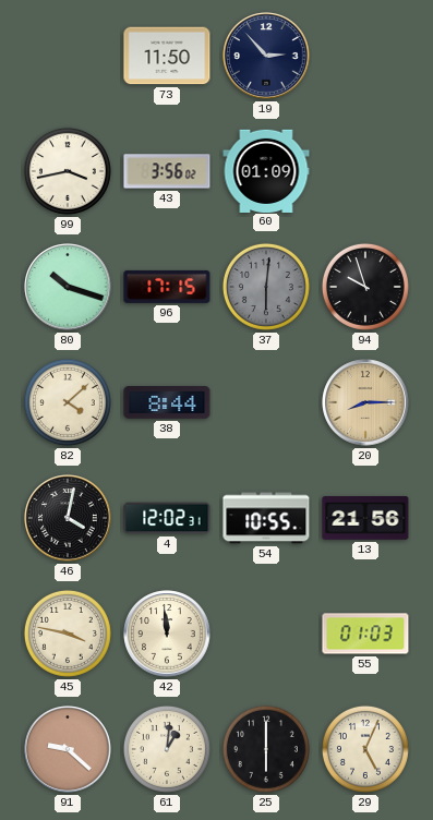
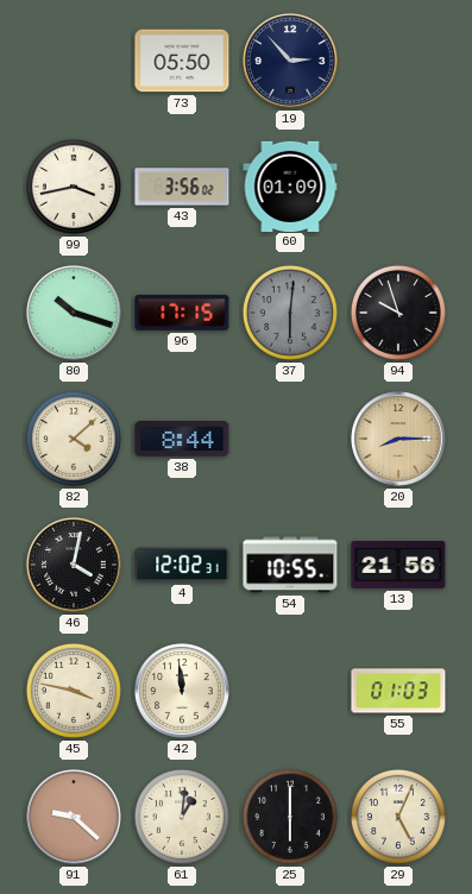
73: 11:50 -> 05:50 (182, 61)
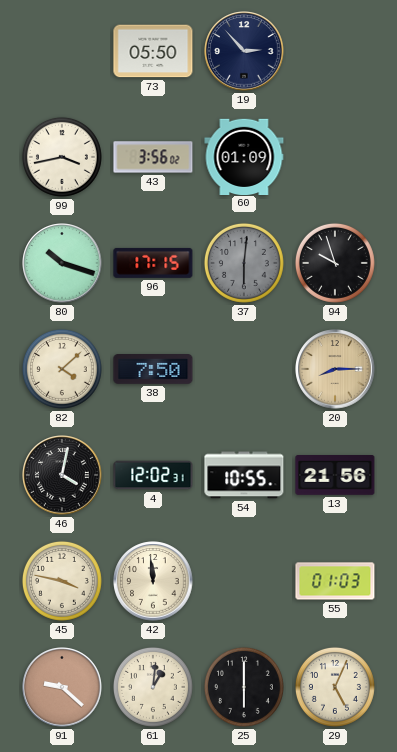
38: 8:44 -> 7:50 (153, 370)
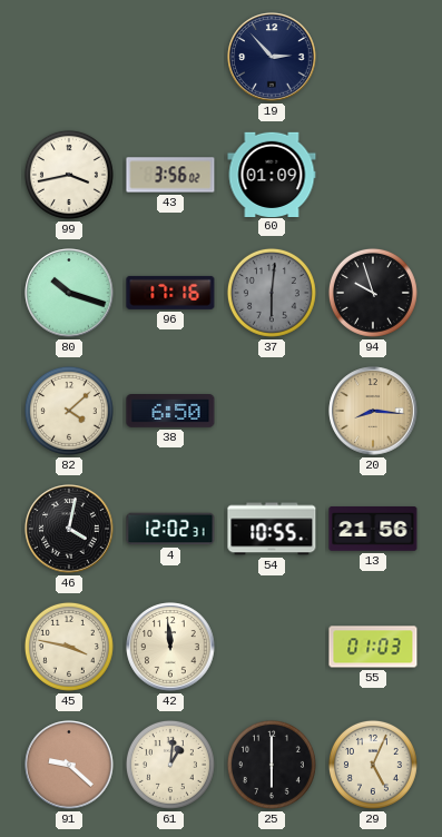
73: 05:50 -> none (153, 51)
96: 17:15 -> 17:16 (170, 293)
38: 7:50 -> 6:50 (170, 412)
20: 8:15 -> 8:16 (373, 411)
